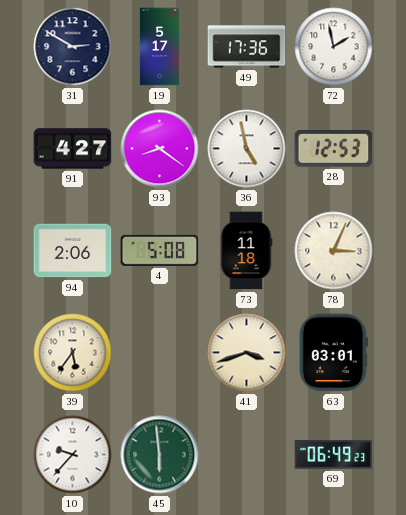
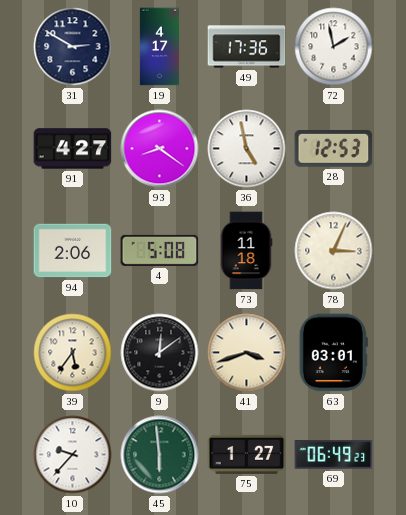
19: 5:17 -> 4:17 (159, 47)
9: none -> 12:09 (160, 353)
75: none -> 1:27 (247, 454)
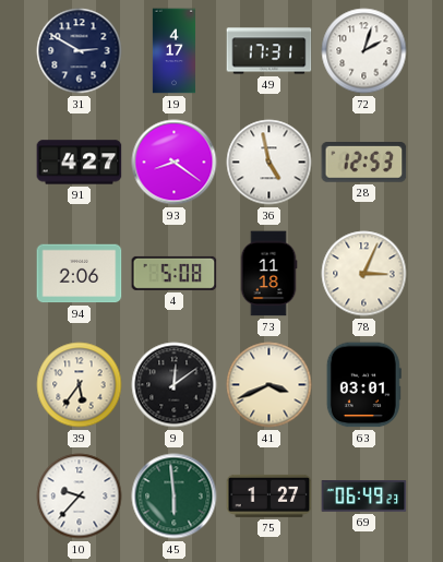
49: 17:36 -> 17:31 (270, 51)
72: 1:58 -> 2:03 (364, 51)
41: 3:42 -> 3:41 (270, 385)
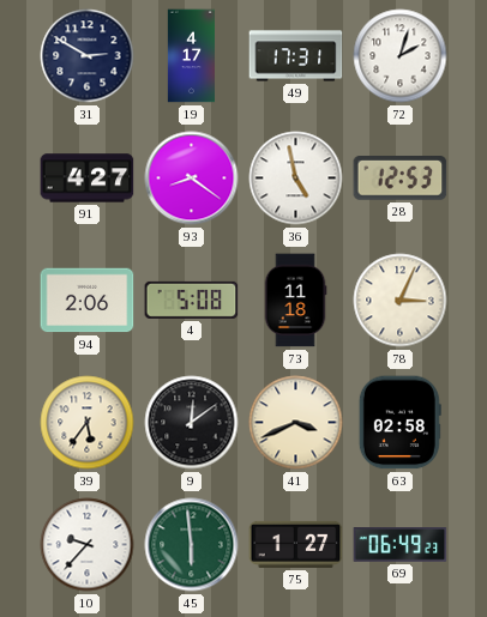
63: 03:01 -> 02:58 (399, 423)
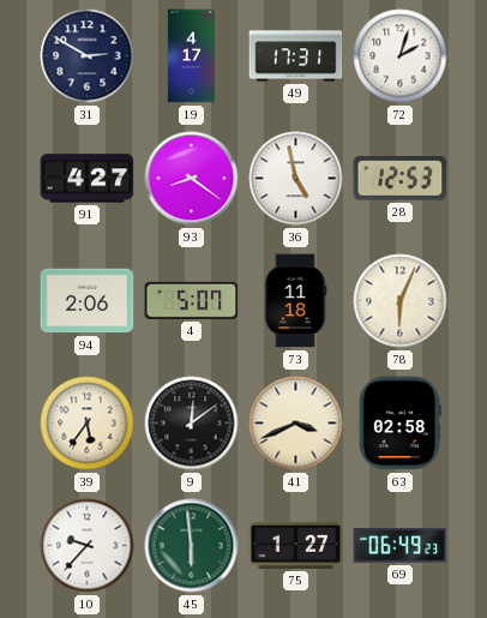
4: 5:08 -> 5:07 (192, 300)
78: 3:04 -> 6:04 (401, 301)
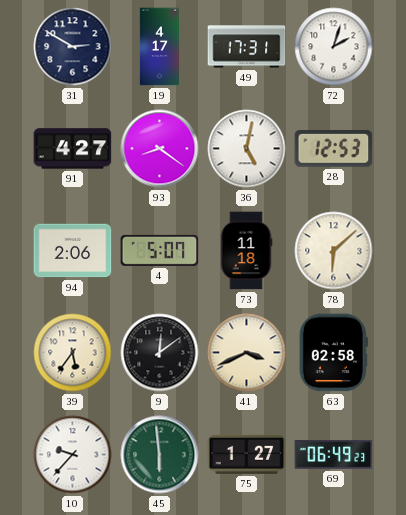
36: 4:58 -> 5:02 (247, 149)
78: 6:04 -> 6:08 (334, 251)
